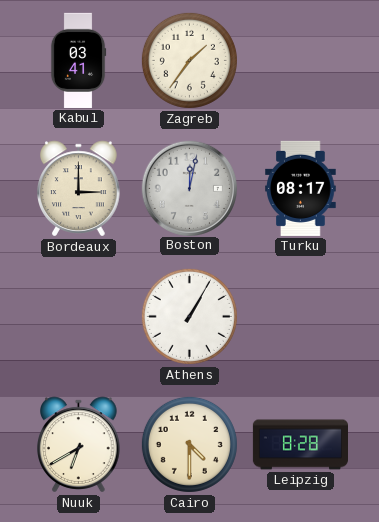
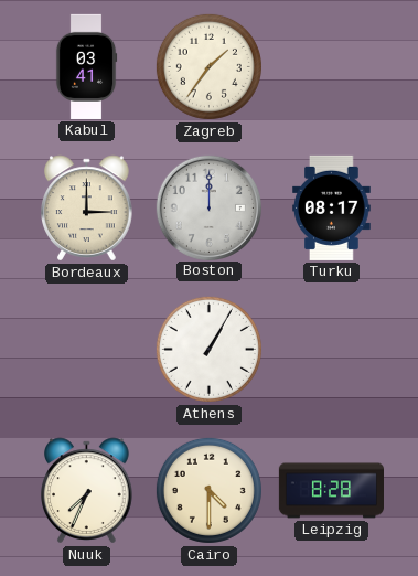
Boston: 12:02 -> 12:00 (208, 207)
Nuuk: 6:40 -> 7:34 (87, 491)
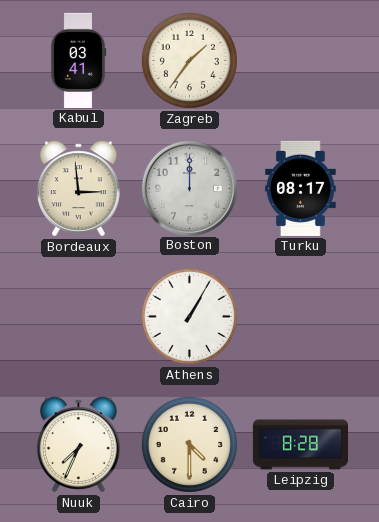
Bordeaux: 3:00 -> 2:59 (79, 189)
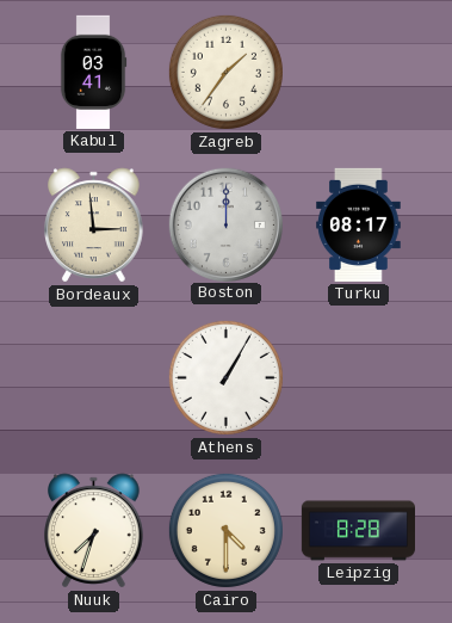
Nuuk: 7:34 -> 7:33 (94, 531)
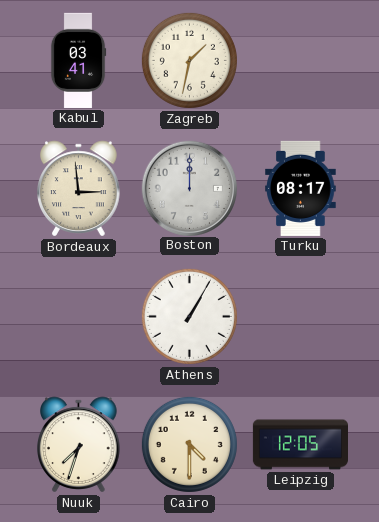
Zagreb: 1:36 -> 1:32 (189, 60)
Leipzig: 8:28 -> 12:05 (300, 445)
